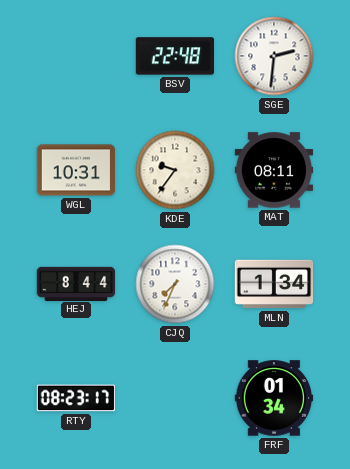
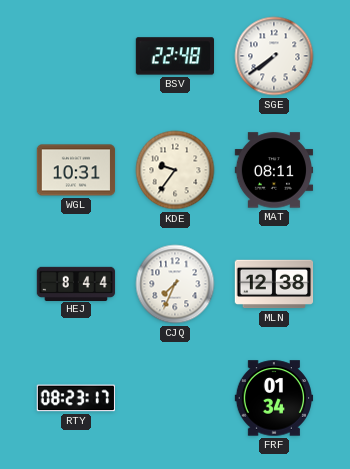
SGE: 2:31 -> 7:39 (274, 56)
MLN: 1:34 -> 12:38 (274, 284)
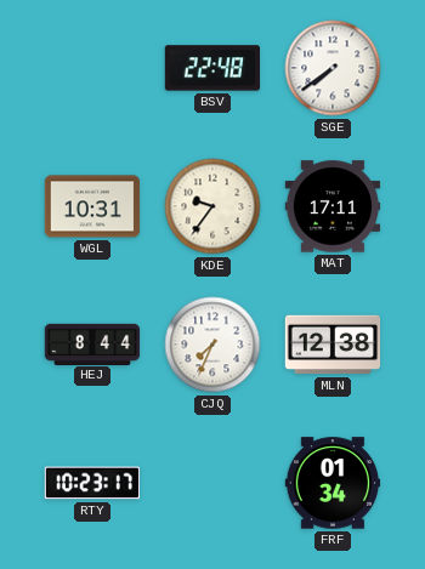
MAT: 08:11 -> 17:11 (333, 206)
RTY: 08:23 -> 10:23 (91, 483)
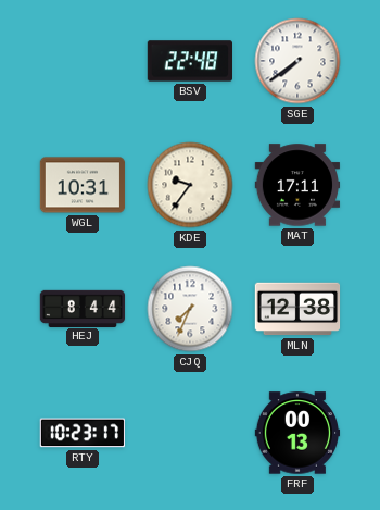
FRF: 01:34 -> 00:13 (297, 433)
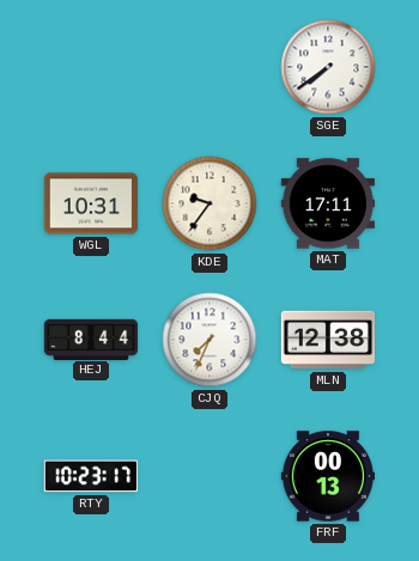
BSV: 22:48 -> none (189, 61)
